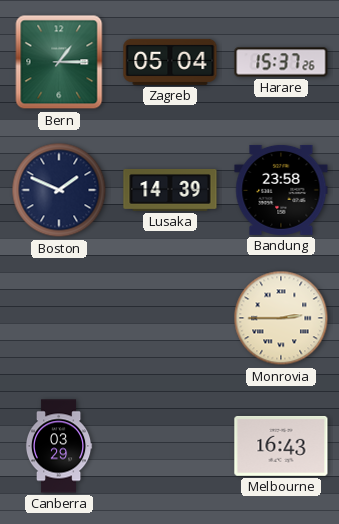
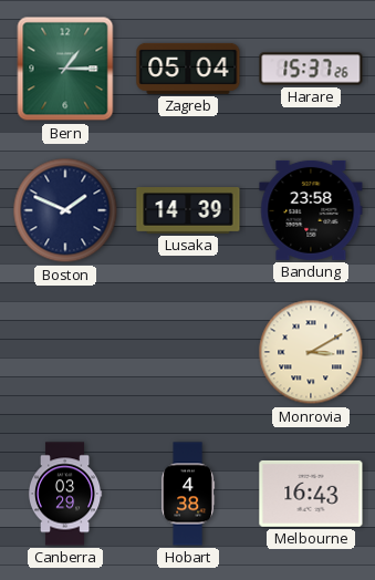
Monrovia: 2:45 -> 3:10 (311, 352)
Hobart: none -> 4:38 (188, 494)
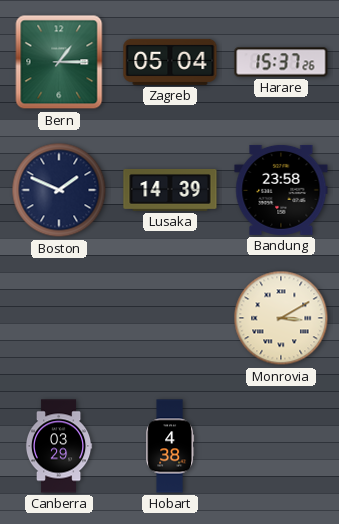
Melbourne: 16:43 -> none (311, 494)
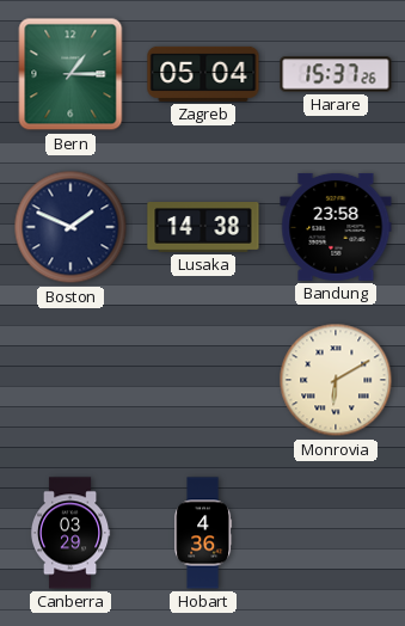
Lusaka: 14:39 -> 14:38 (203, 228)
Monrovia: 3:10 -> 6:10 (336, 380)
Hobart: 4:38 -> 4:36 (203, 533)
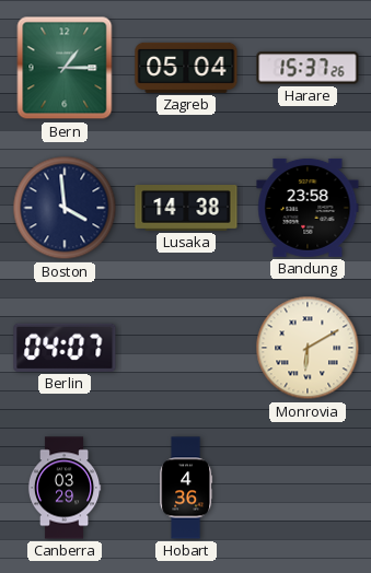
Boston: 1:49 -> 3:59 (65, 208)
Berlin: none -> 04:07 (65, 348)
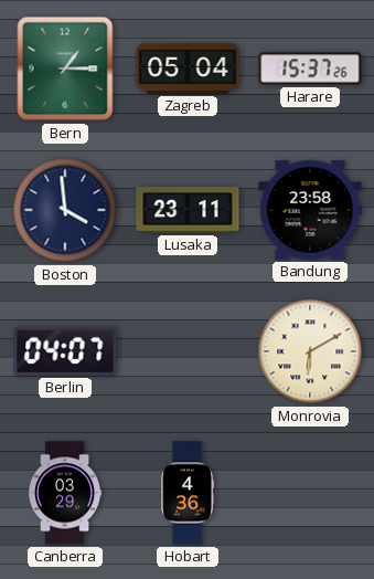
Lusaka: 14:38 -> 23:11 (188, 211)
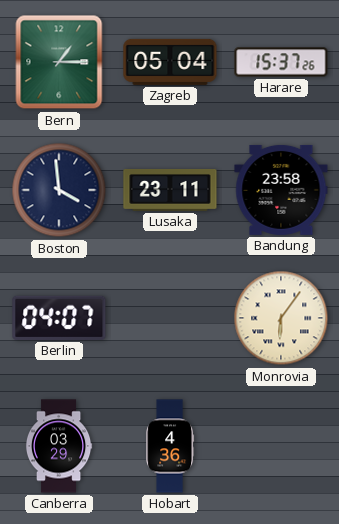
Monrovia: 6:10 -> 6:06 (281, 318)
